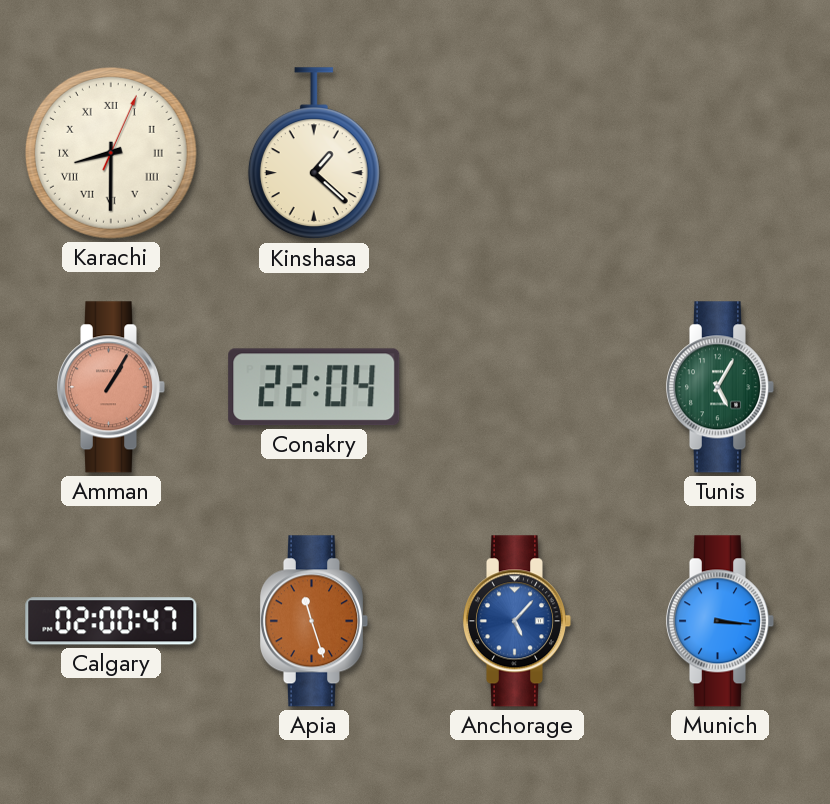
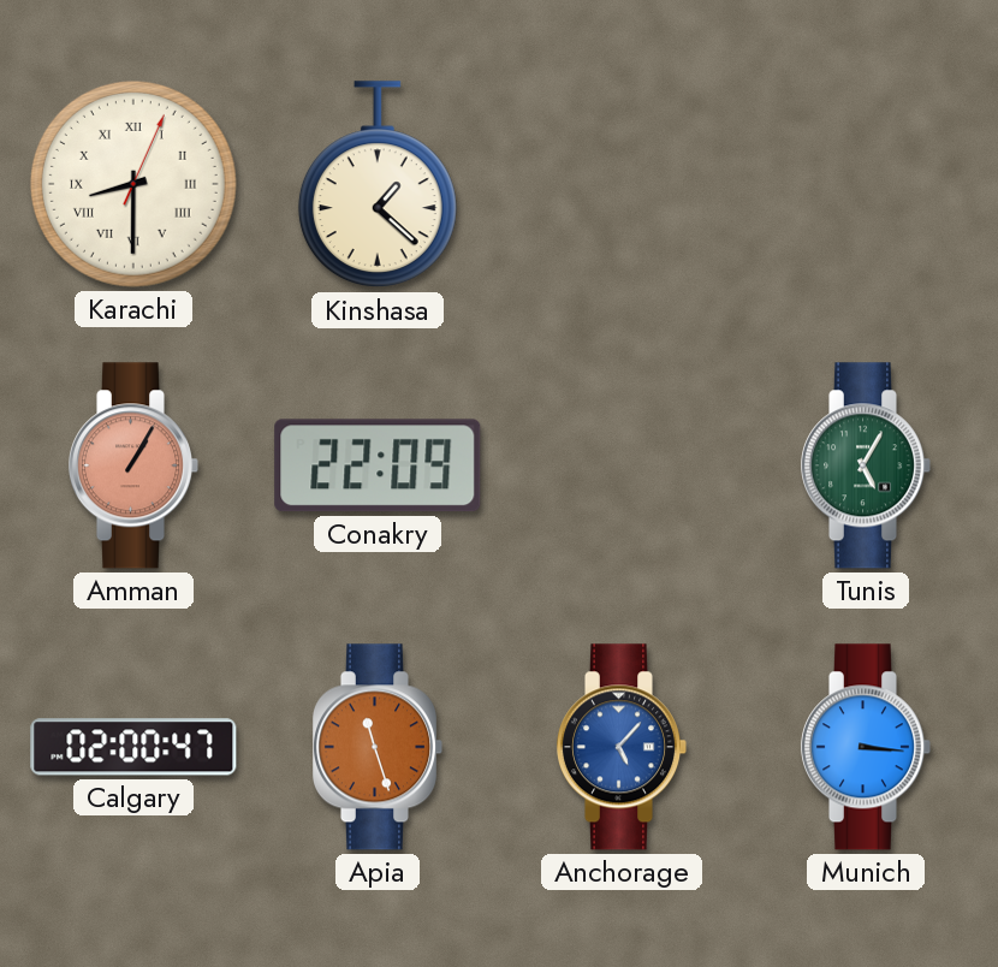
Conakry: 22:04 -> 22:09 (378, 465)
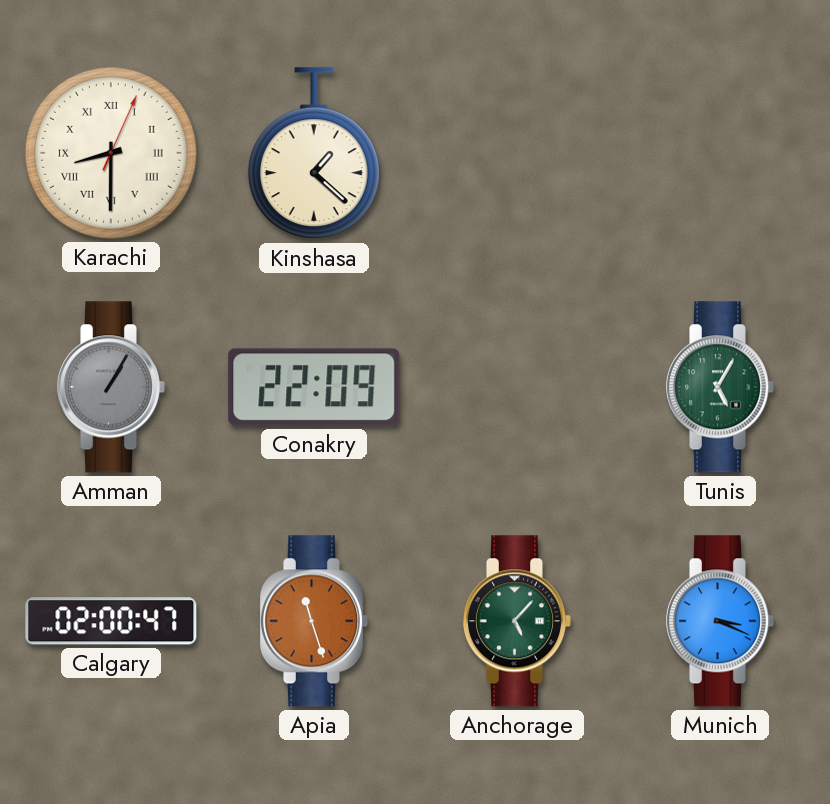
Amman dial: salmon -> grey (111, 387)
Anchorage dial: blue -> green (517, 621)
Munich: 3:16 -> 3:19 (720, 621)
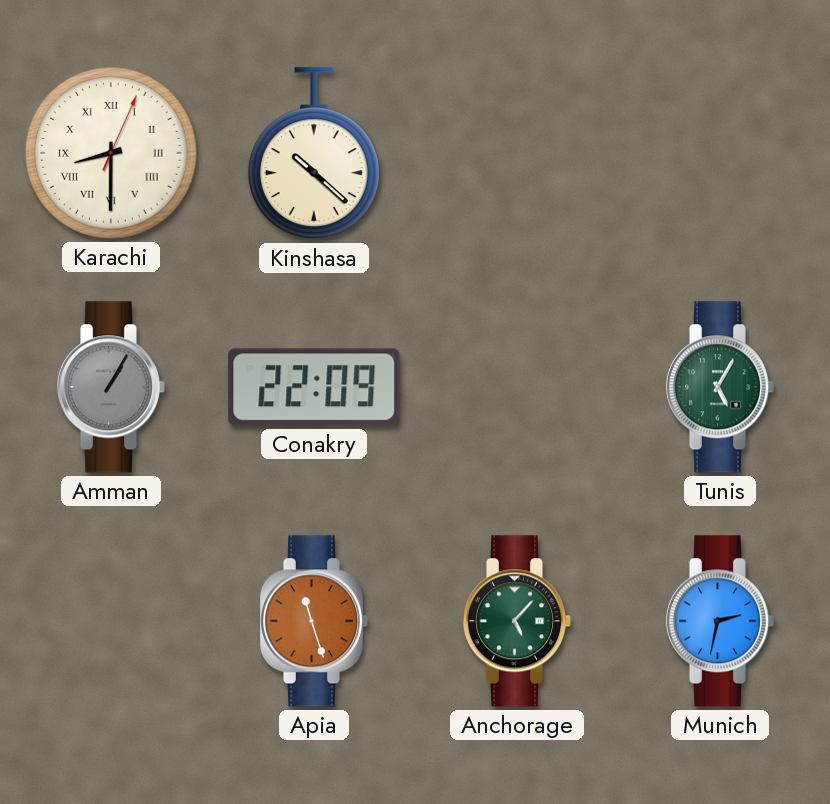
Kinshasa: 1:22 -> 10:22 (314, 154)
Calgary: 02:00 -> none (111, 621)
Munich: 3:19 -> 2:32 (720, 621)
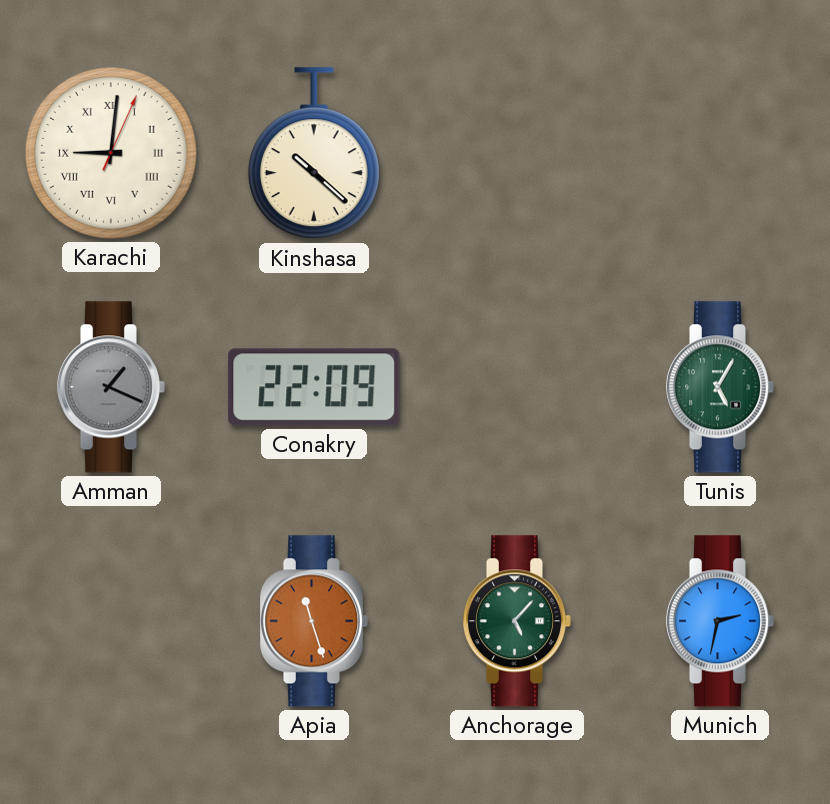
Karachi: 8:30 -> 9:01 (111, 153)
Amman: 1:05 -> 1:19 (111, 387)
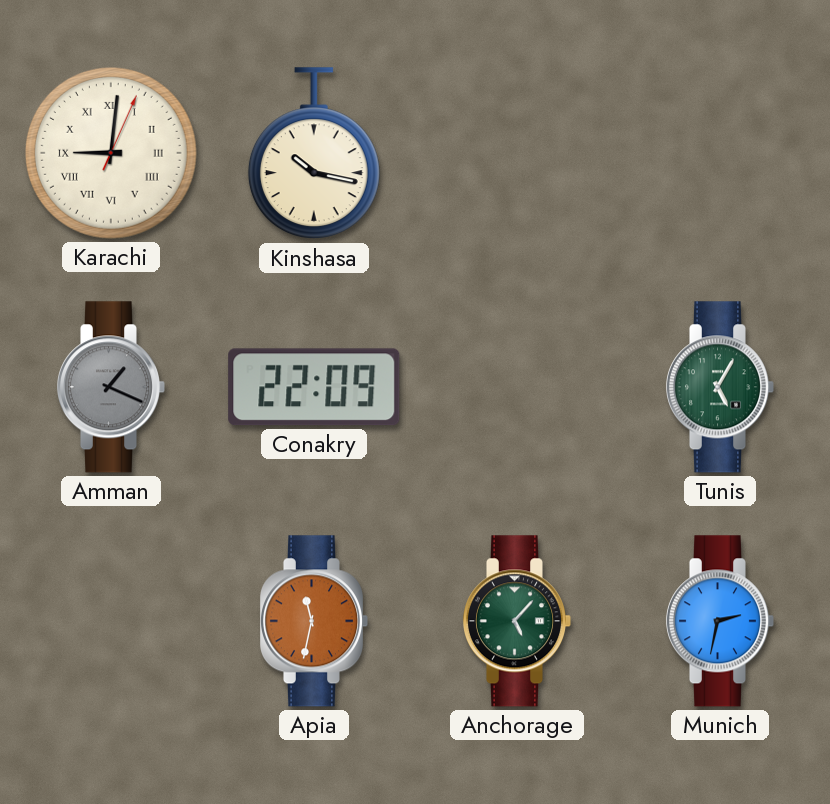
Kinshasa: 10:22 -> 10:17 (314, 154)
Apia: 11:27 -> 11:32 (314, 621)
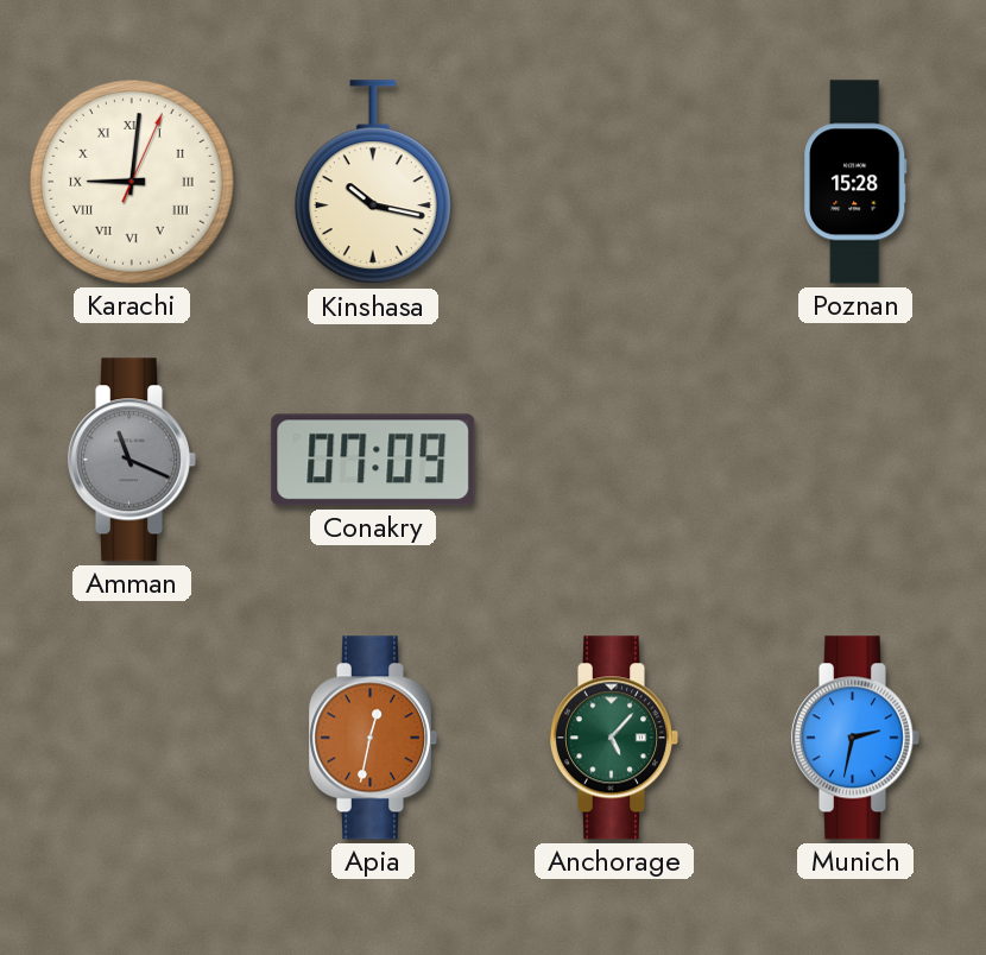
Poznan: none -> 15:28 (855, 182)
Amman: 1:19 -> 11:19 (132, 460)
Conakry: 22:09 -> 07:09 (373, 460)
Tunis: 5:05 -> none (720, 387)
Apia: 11:32 -> 12:32 (373, 738)
